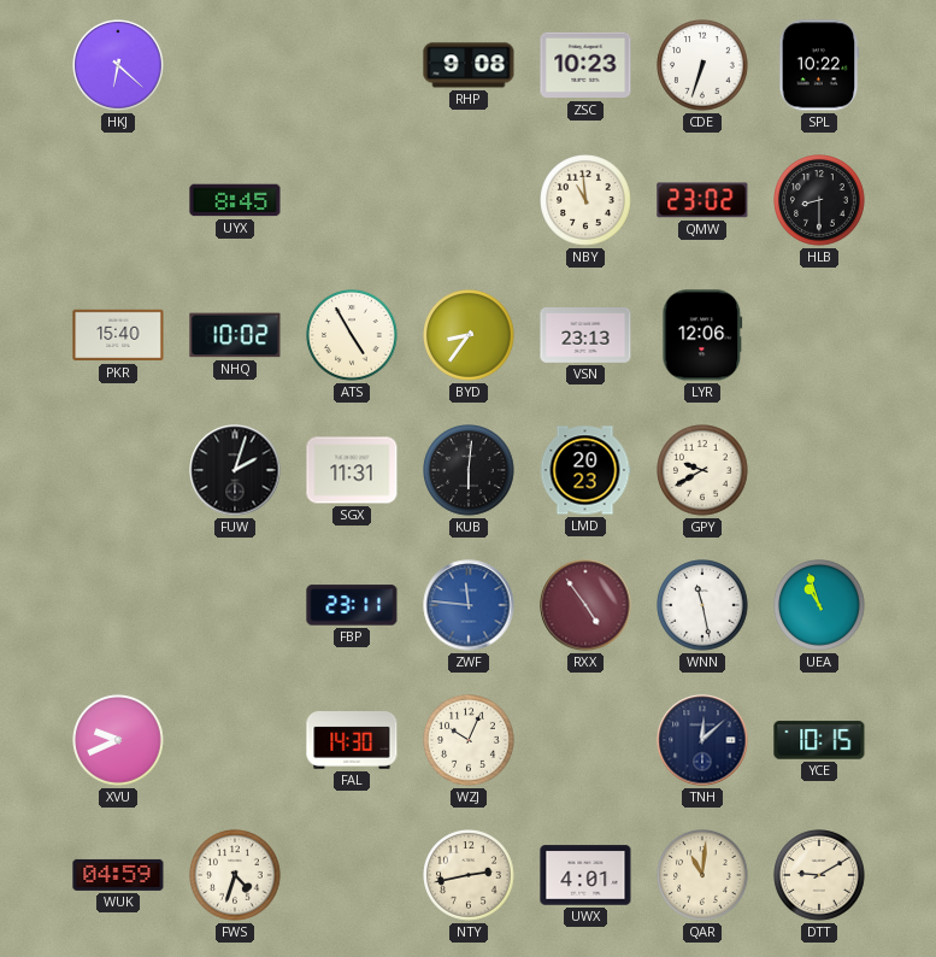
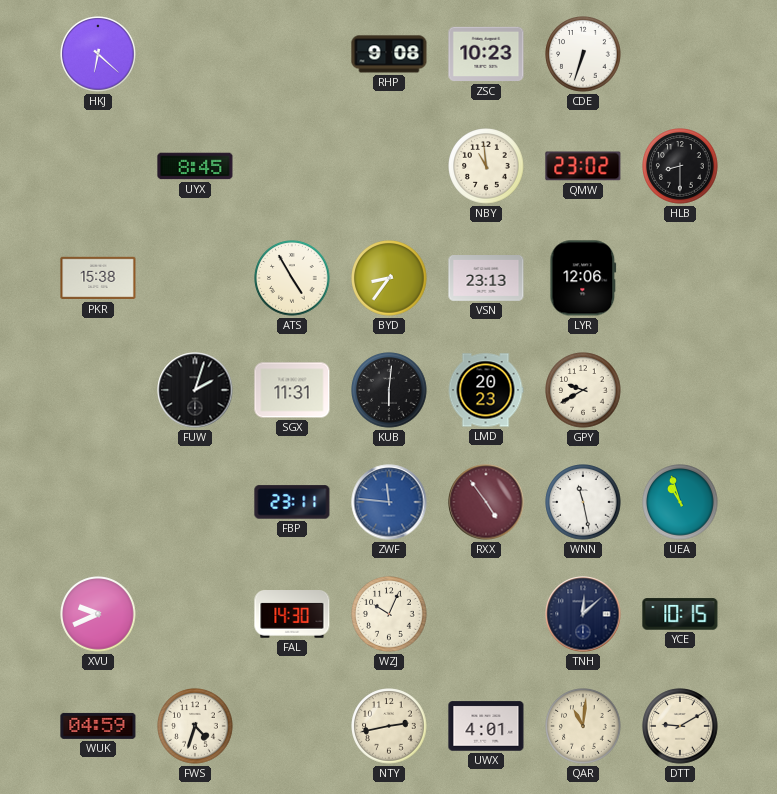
SPL: 10:22 -> none (819, 65)
PKR: 15:40 -> 15:38 (98, 278)
NHQ: 10:02 -> none (235, 335)
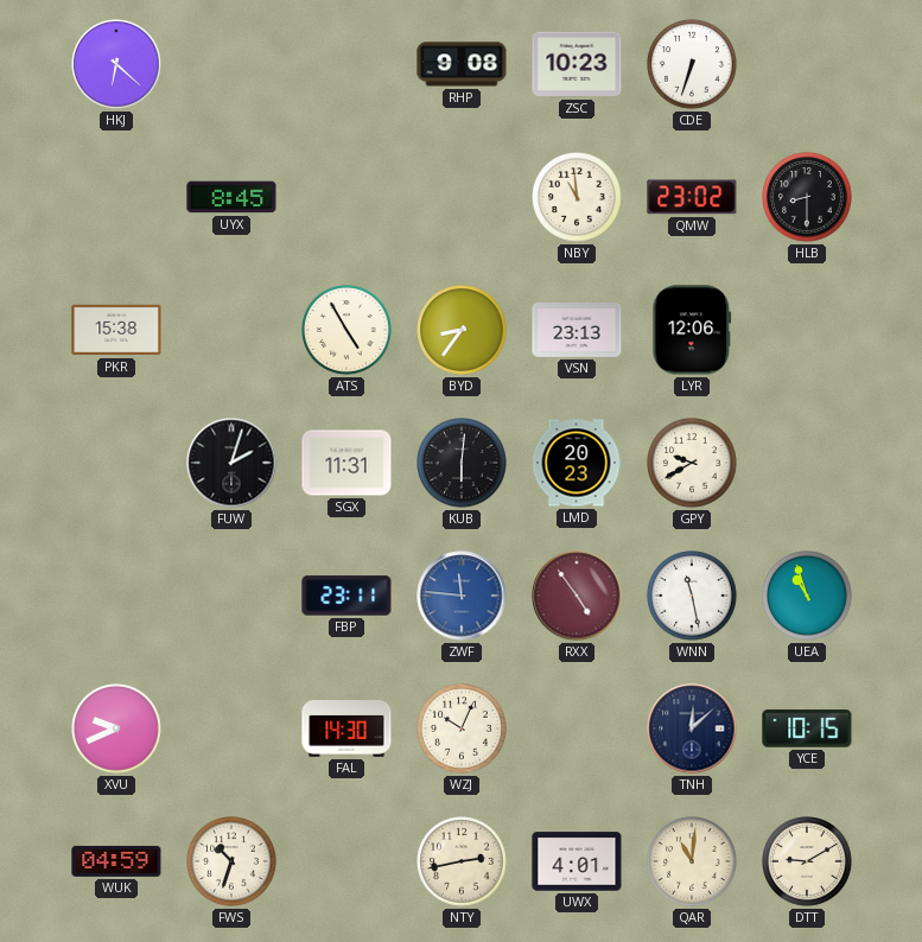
FWS: 4:33 -> 10:33 (231, 861)
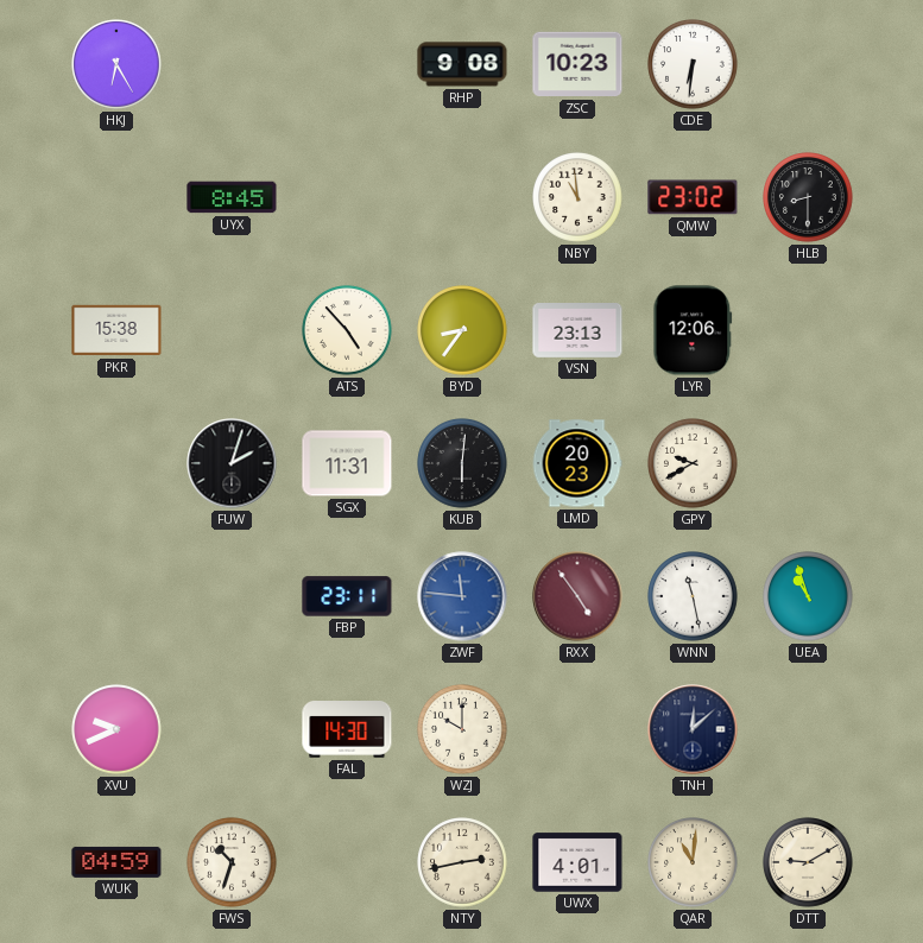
HKJ: 6:22 -> 6:25 (116, 64)
CDE: 6:33 -> 6:31 (693, 64)
ATS: 4:55 -> 4:53 (347, 330)
WZJ: 10:04 -> 10:00 (462, 729)
YCE: 10:15 -> none (807, 728)
